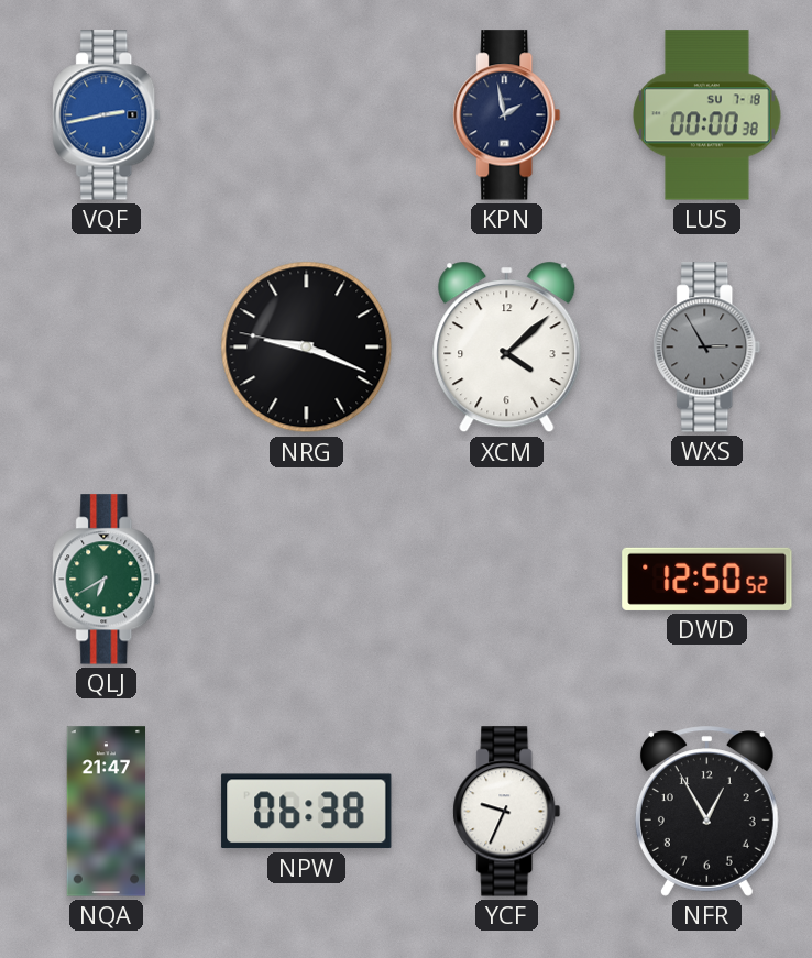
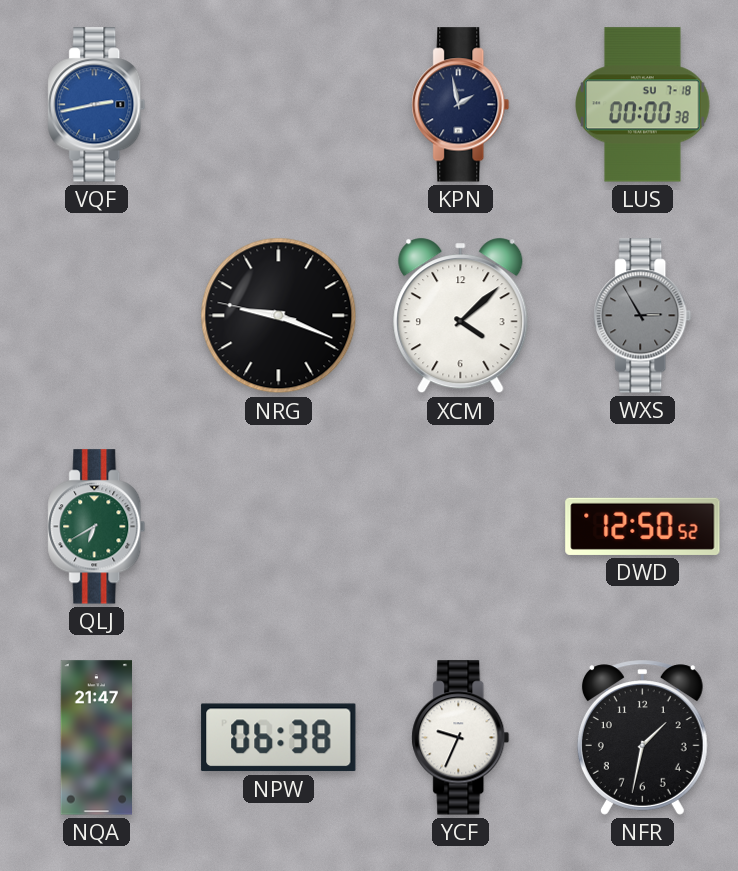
NFR: 12:55 -> 1:32 (642, 738)
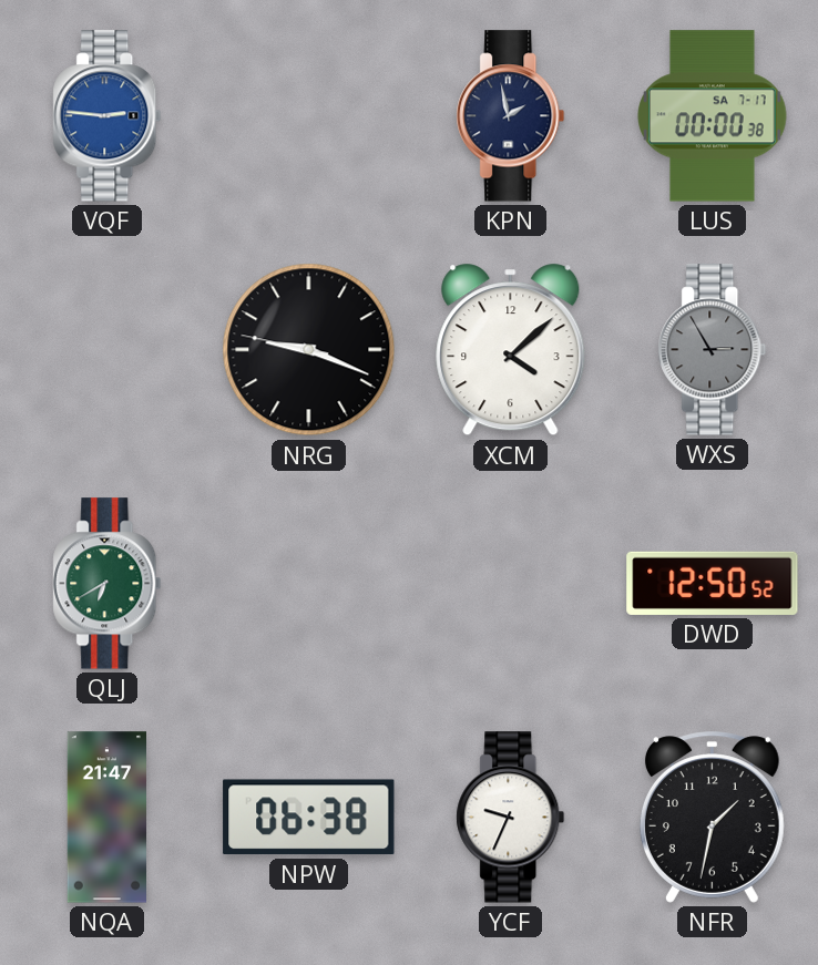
VQF: 2:43 -> 2:46 (108, 116)
LUS date: SU 7-18 -> SA 7-17 (713, 116)
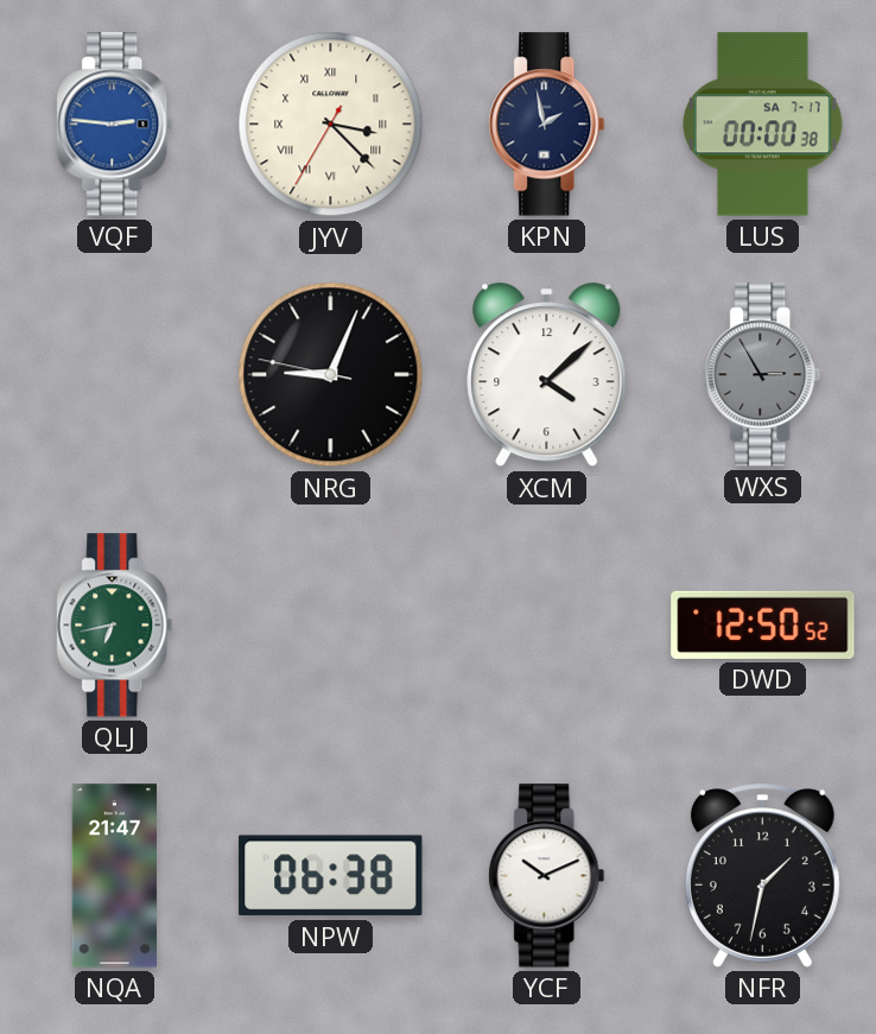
JYV: none -> 3:22 (331, 125)
NRG: 9:18 -> 9:03 (331, 375)
QLJ: 6:40 -> 6:43 (115, 626)
YCF: 9:34 -> 10:11 (547, 876)
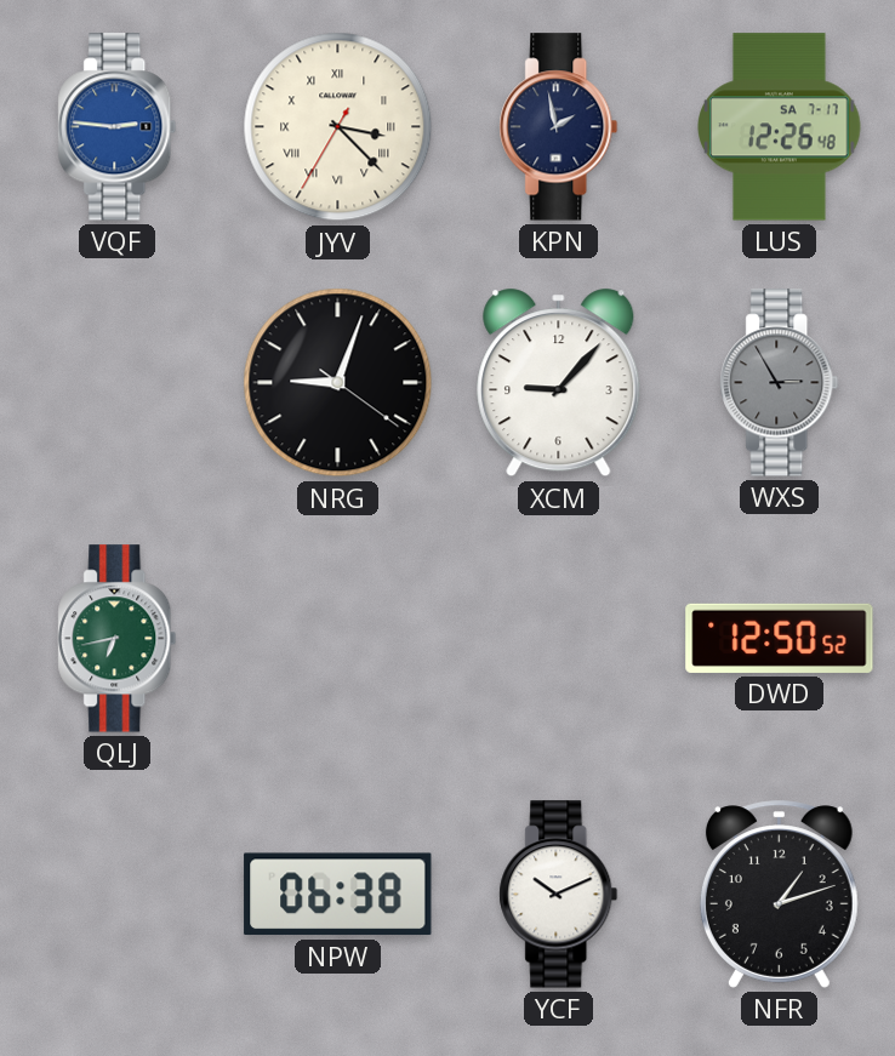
LUS: 00:00 -> 12:26 (780, 127)
NRG: 9:03:47 -> 9:03:21 (338, 383)
XCM: 4:08 -> 9:07 (559, 383)
NQA: 21:47 -> none (114, 876)
NFR: 1:32 -> 1:12 (779, 895)
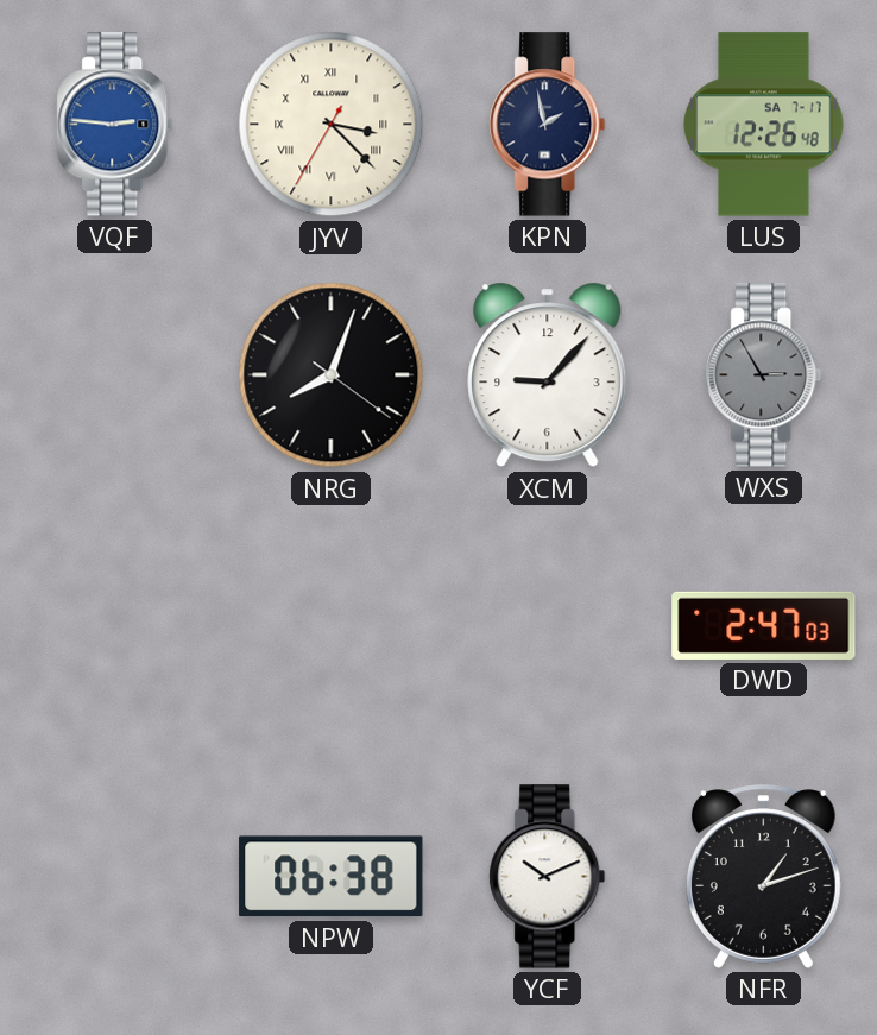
NRG: 9:03 -> 8:03 (332, 375)
QLJ: 6:43 -> none (118, 639)
DWD: 12:50 -> 2:47 (764, 625)
